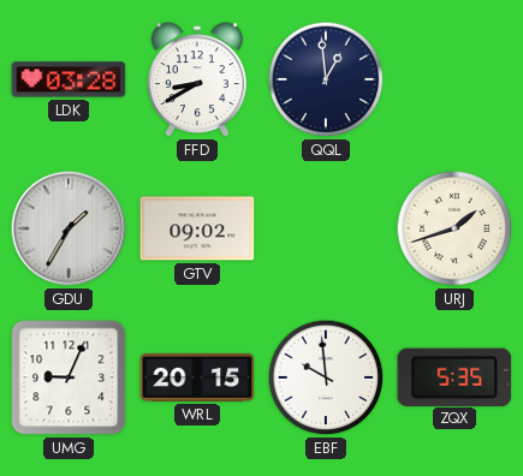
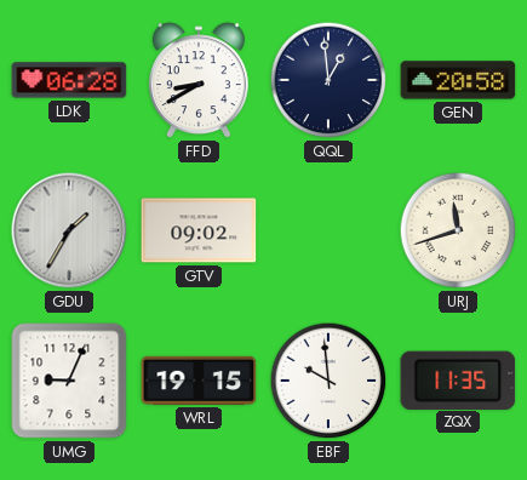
LDK: 03:28 -> 06:28 (69, 80)
GEN: none -> 20:58 (458, 80)
URJ: 1:42 -> 11:42 (458, 230)
WRL: 20:15 -> 19:15 (199, 381)
ZQX: 5:35 -> 11:35 (458, 379)
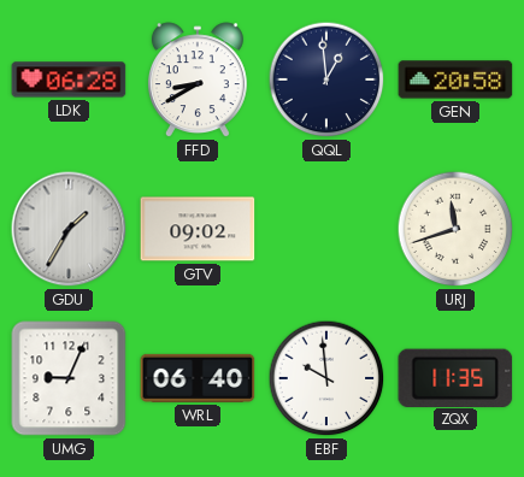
WRL: 19:15 -> 06:40 (198, 378)
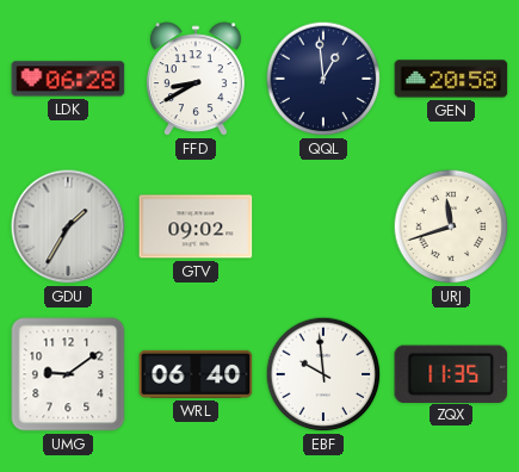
UMG: 9:04 -> 9:09 (68, 374)
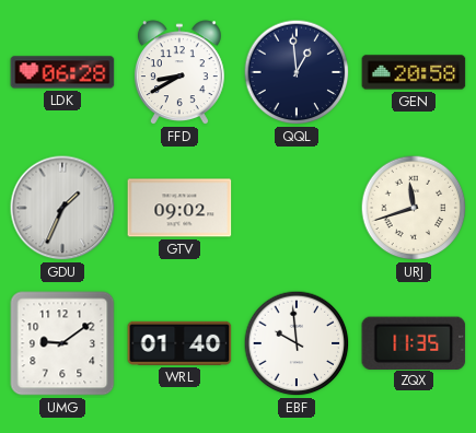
GDU: 1:35 -> 1:34 (62, 208)
WRL: 06:40 -> 01:40 (179, 343)
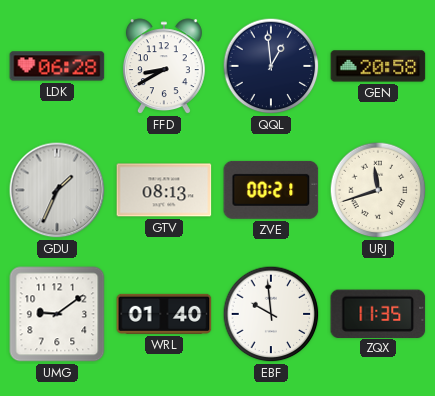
GTV: 09:02 -> 08:13 (164, 190)
ZVE: none -> 00:21 (271, 190)
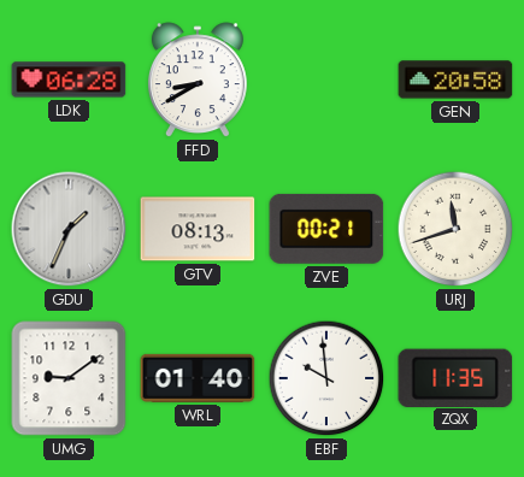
QQL: 12:59 -> none (271, 66)
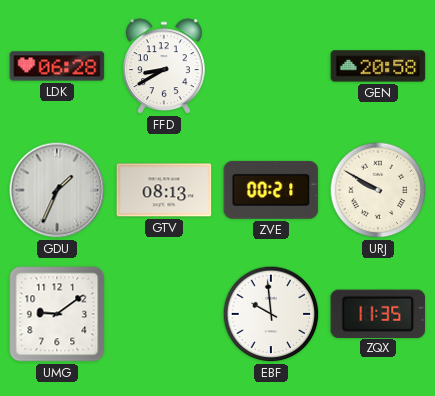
URJ: 11:42 -> 9:50 (378, 190)
WRL: 01:40 -> none (198, 378)
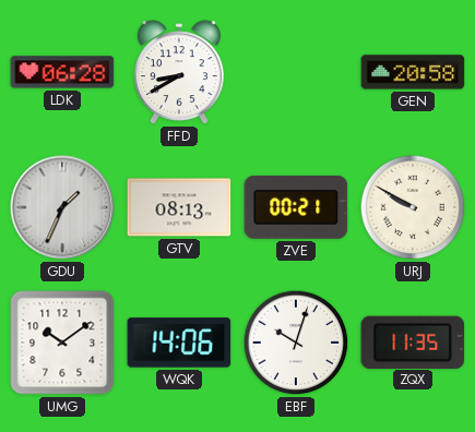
UMG: 9:09 -> 10:09 (62, 343)
WQK: none -> 14:06 (179, 343)
EBF: 9:59 -> 10:03 (296, 343)
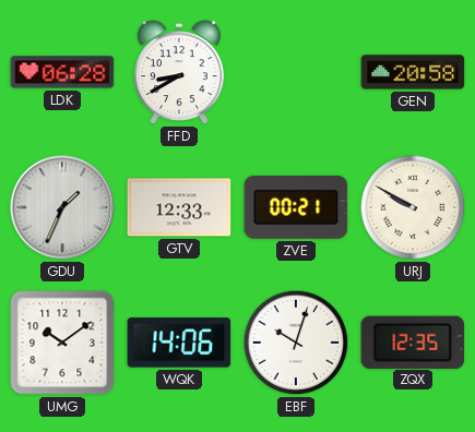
GTV: 08:13 -> 12:33 (179, 207)
ZQX: 11:35 -> 12:35 (413, 341)
